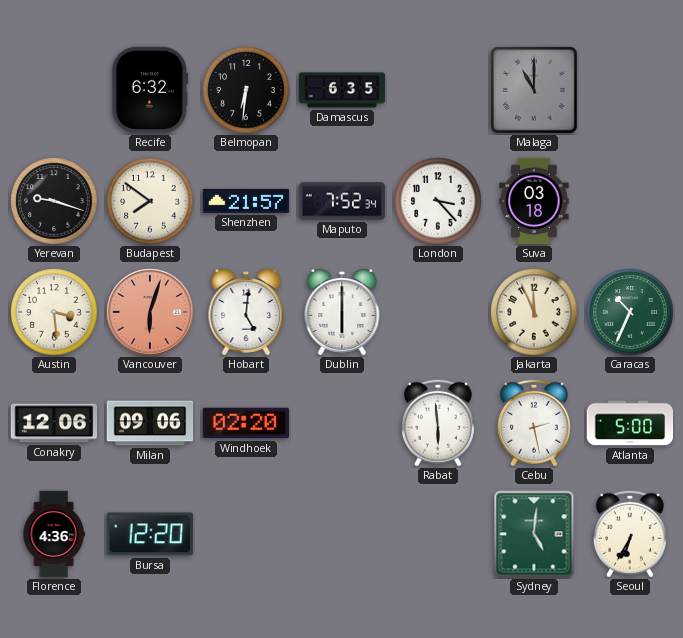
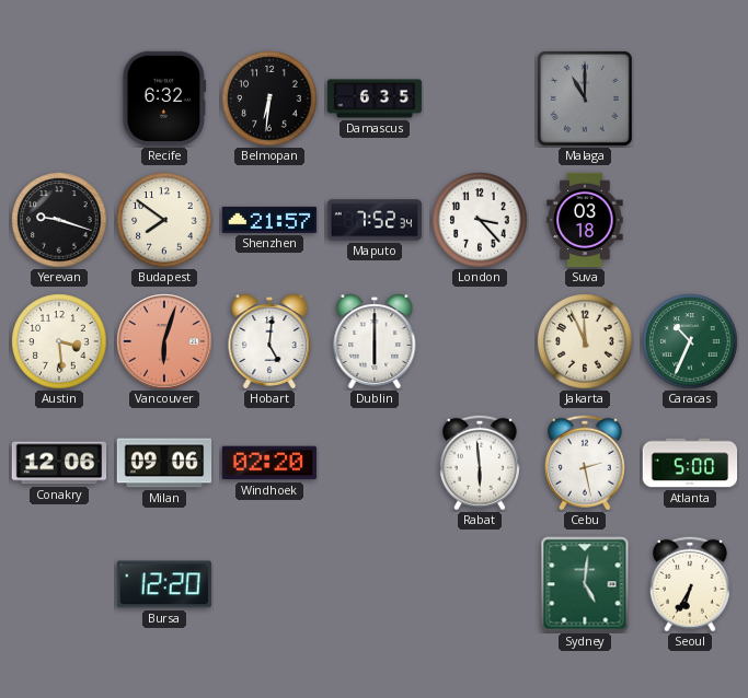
Florence: 4:36 -> none (54, 534)
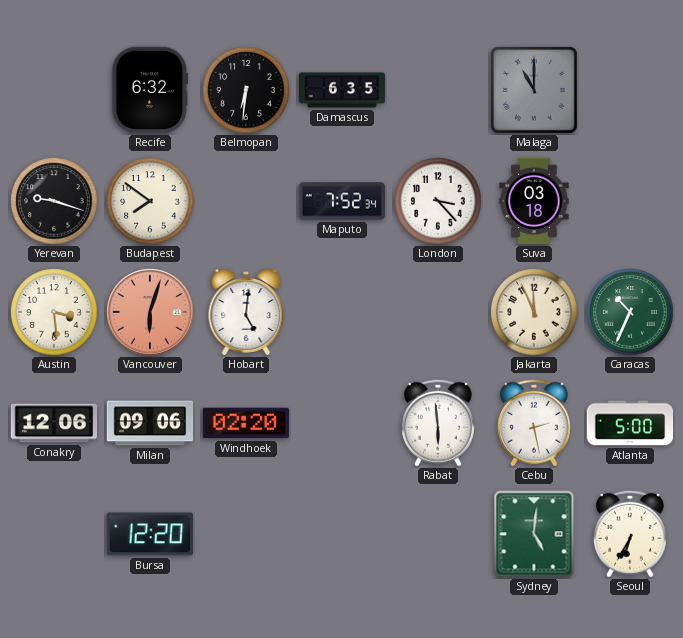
Shenzhen: 21:57 -> none (269, 220)
Dublin: 6:00 -> none (375, 342)
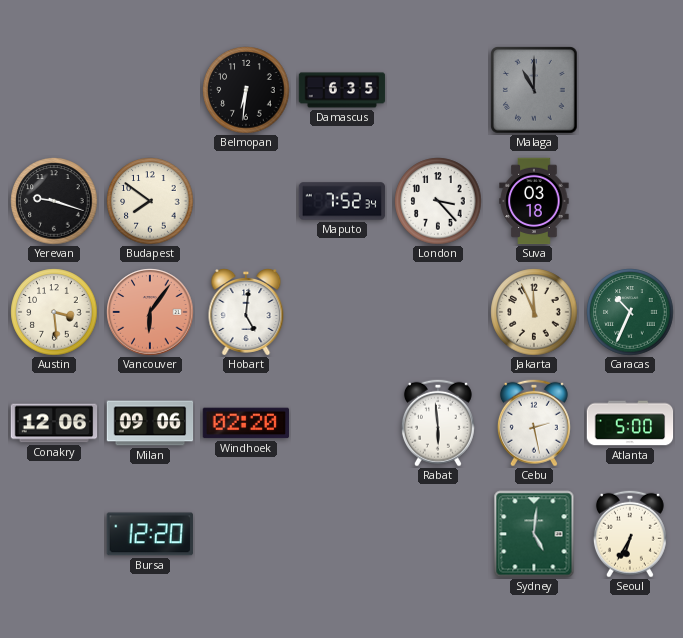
Recife: 6:32 -> none (150, 90)
Vancouver: 6:03 -> 6:06 (150, 312)
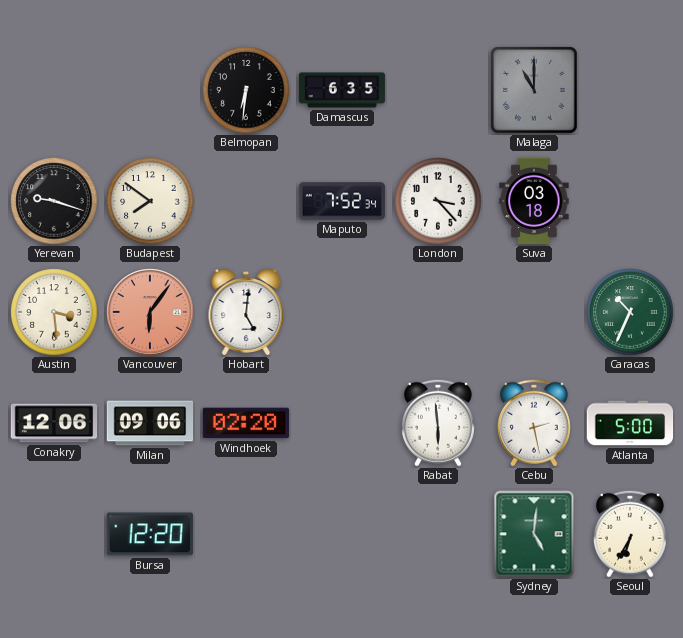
Jakarta: 11:56 -> none (534, 312)
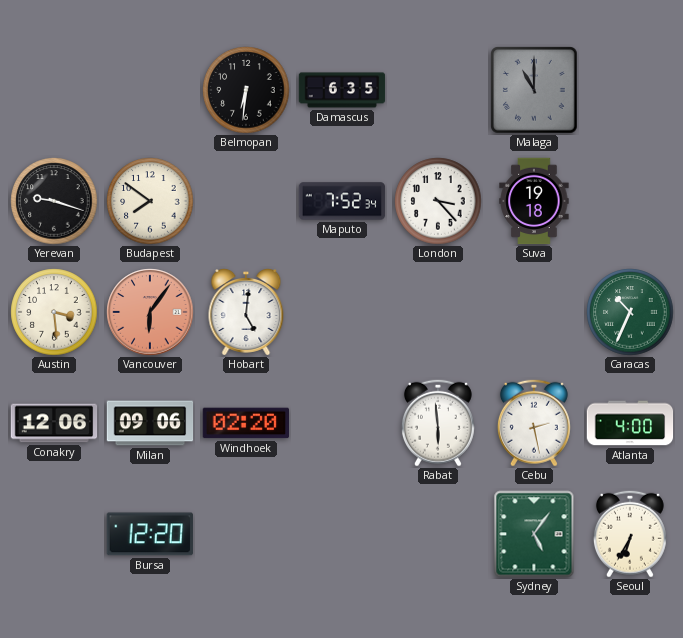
Suva: 03:18 -> 19:18 (534, 201)
Atlanta: 5:00 -> 4:00 (630, 423)
Sydney: 5:01 -> 5:06 (534, 534)
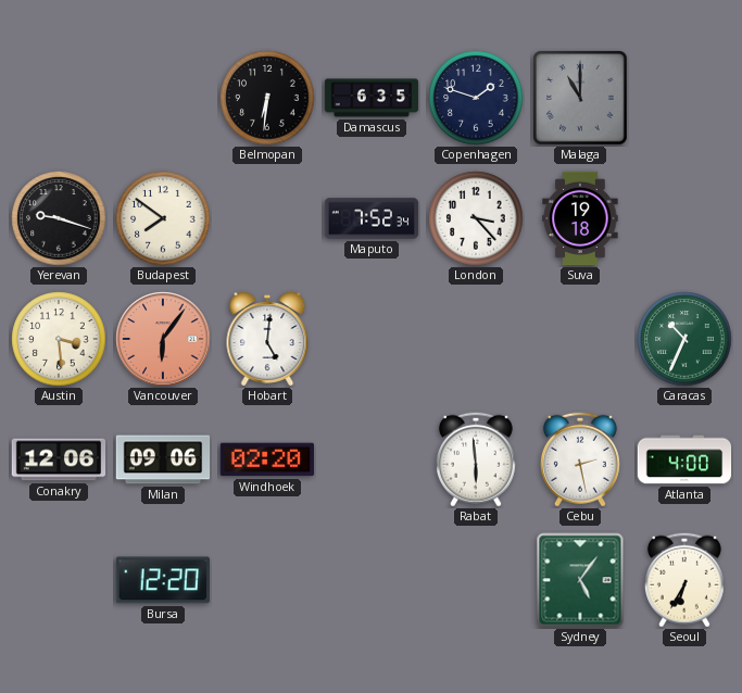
Copenhagen: none -> 1:48 (476, 98)
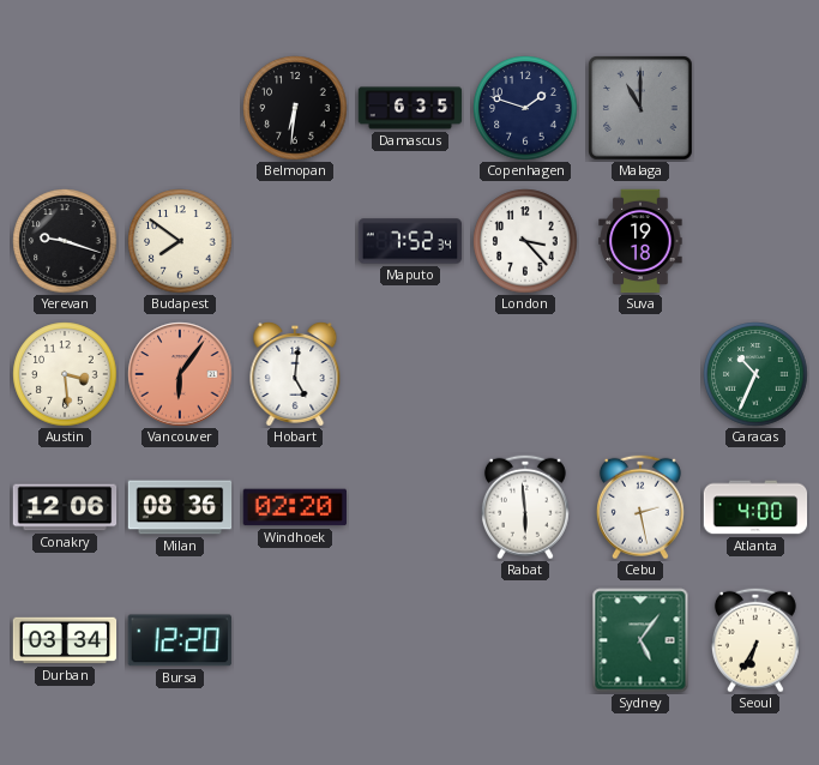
Milan: 09:06 -> 08:36 (180, 507)
Durban: none -> 03:34 (65, 640)
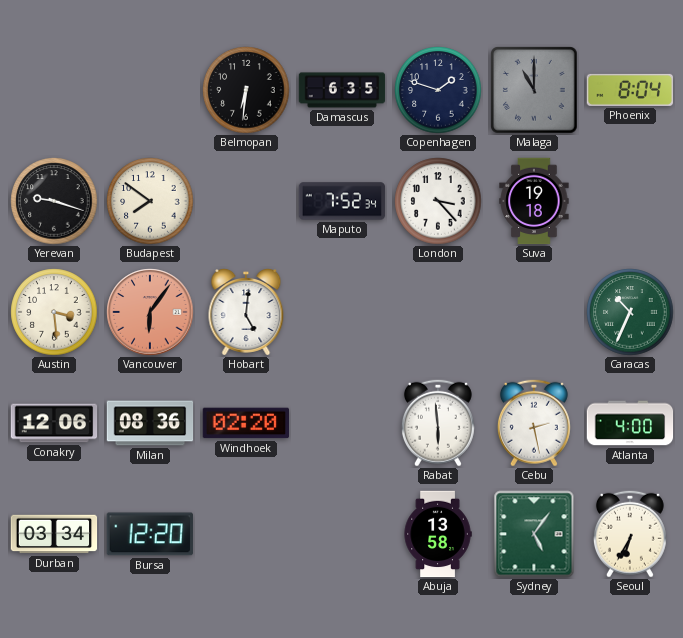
Phoenix: none -> 8:04 (630, 90)
Abuja: none -> 13:58 (438, 534)
